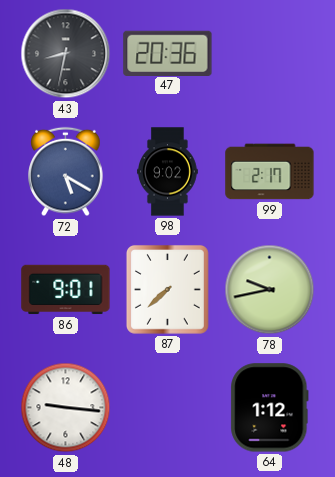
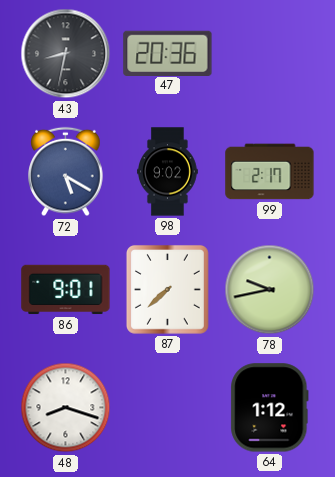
48: 9:16 -> 8:18 (66, 408)
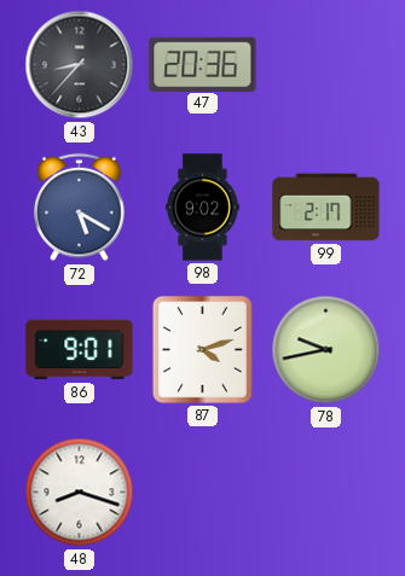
43: 8:32 -> 8:37 (80, 65)
87: 7:38 -> 4:12 (202, 350)
64: 1:12 -> none (270, 408)
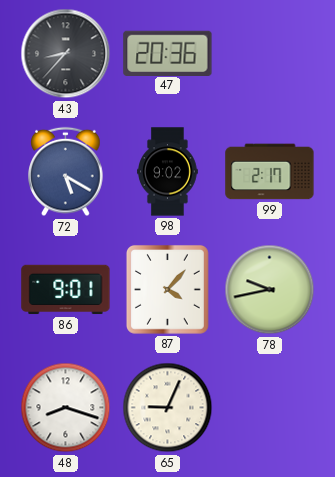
87: 4:12 -> 4:07 (167, 290)
65: none -> 9:04 (168, 408)
